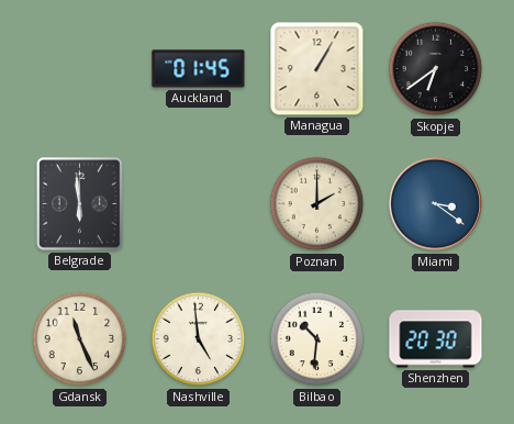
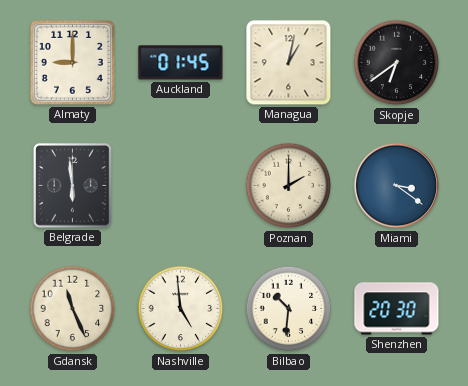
Almaty: none -> 9:00 (72, 62)
Managua: 1:05 -> 1:02 (289, 63)
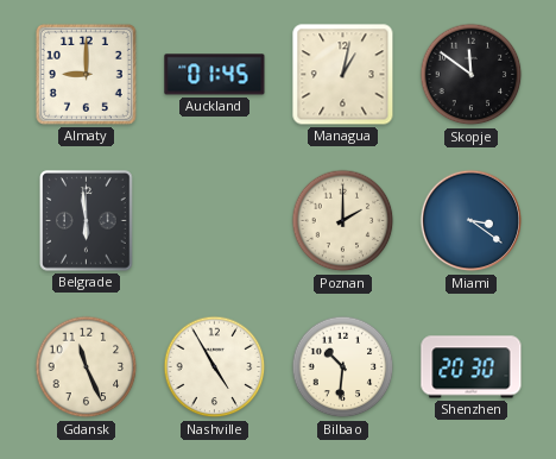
Skopje: 6:39 -> 11:51 (472, 75)
Nashville: 4:59 -> 4:55 (215, 367)
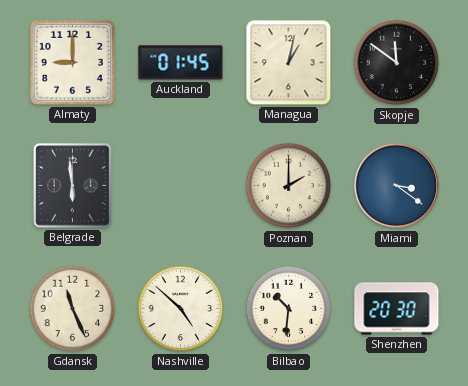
Nashville: 4:55 -> 4:52 (181, 309)
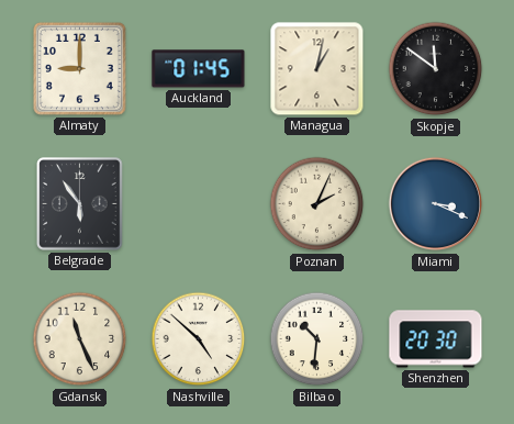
Belgrade: 5:59 -> 5:54 (80, 204)
Poznan: 2:00 -> 2:04 (317, 204)
Miami: 3:21 -> 3:19 (436, 204)
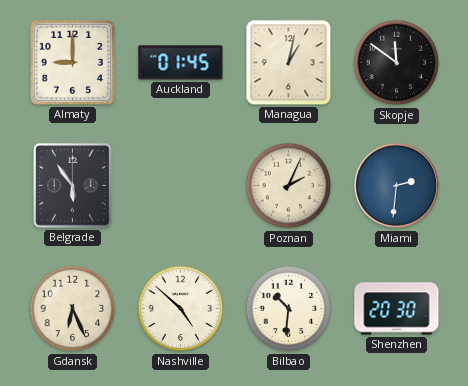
Miami: 3:19 -> 2:31 (397, 186)
Gdansk: 11:26 -> 6:26 (73, 309)
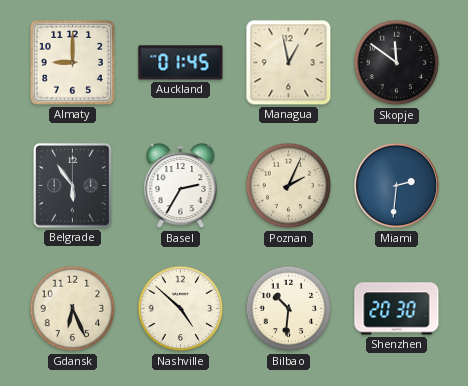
Managua: 1:02 -> 12:58 (289, 63)
Basel: none -> 2:35 (181, 186)
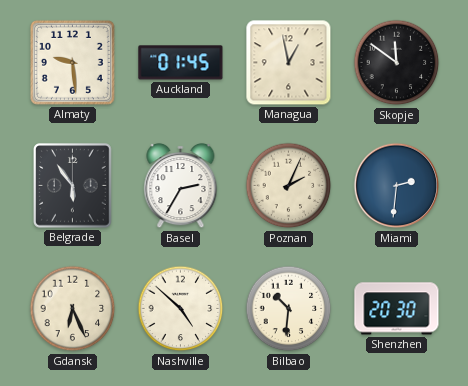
Almaty: 9:00 -> 9:29 (72, 62)
